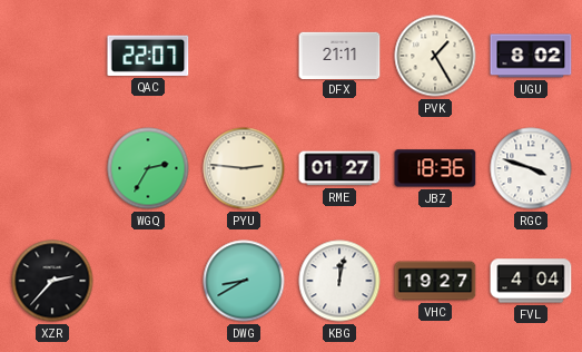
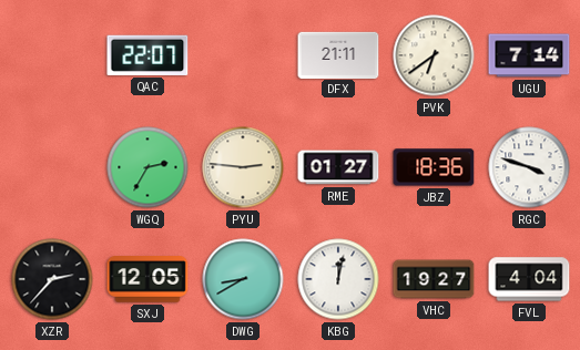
PVK: 1:25 -> 6:39 (434, 55)
UGU: 8:02 -> 7:14 (529, 55)
SXJ: none -> 12:05 (147, 280)
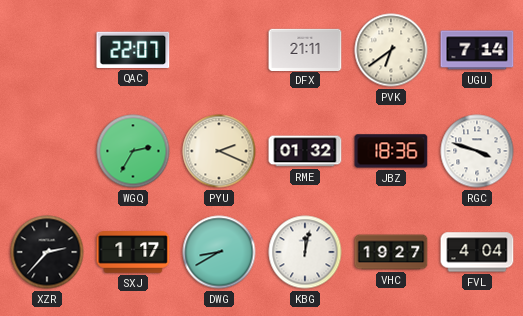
PYU: 2:46 -> 2:19 (219, 151)
RME: 01:27 -> 01:32 (305, 151)
SXJ: 12:05 -> 1:17 (133, 253)
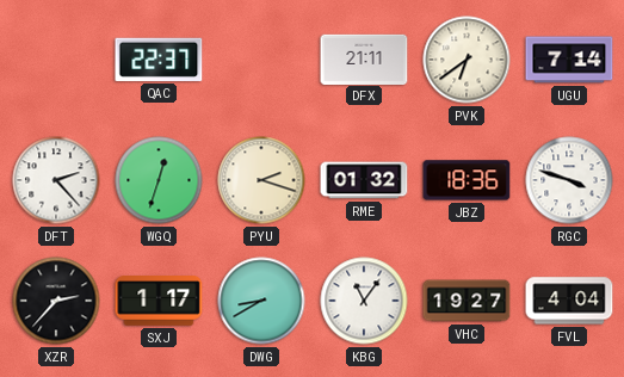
QAC: 22:07 -> 22:37 (159, 60)
DFT: none -> 2:23 (56, 180)
WGQ: 2:35 -> 12:33 (159, 180)
PYU: 2:19 -> 2:18 (261, 180)
KBG: 12:02 -> 11:06 (364, 301)
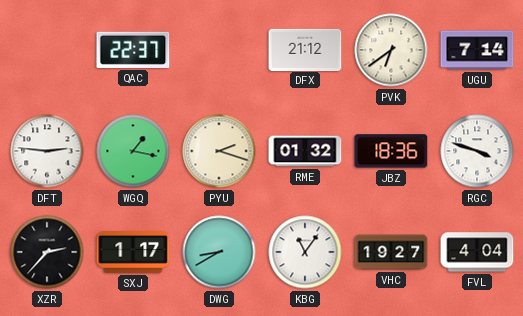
DFX: 21:11 -> 21:12 (305, 49)
DFT: 2:23 -> 2:46 (47, 151)
WGQ: 12:33 -> 1:17 (133, 151)
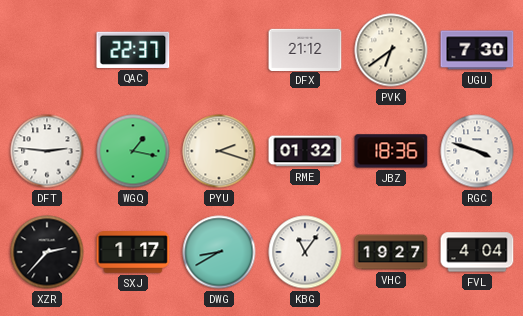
UGU: 7:14 -> 7:30 (477, 50)
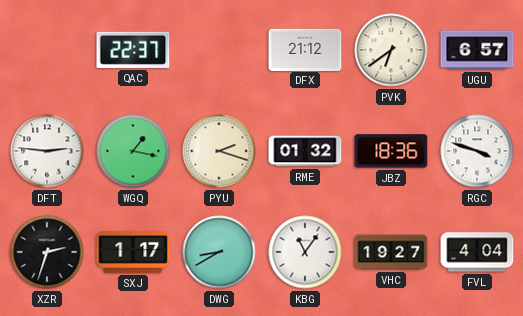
UGU: 7:30 -> 6:57 (477, 50)
XZR: 2:37 -> 2:33 (47, 252)
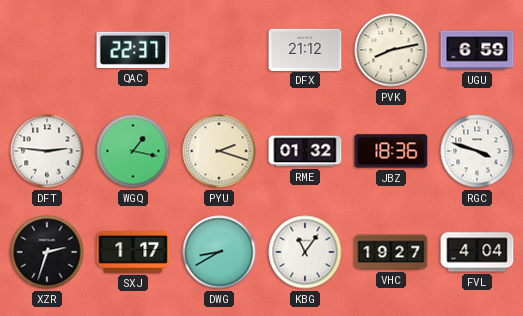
PVK: 6:39 -> 8:13 (391, 50)
UGU: 6:57 -> 6:59 (477, 50)
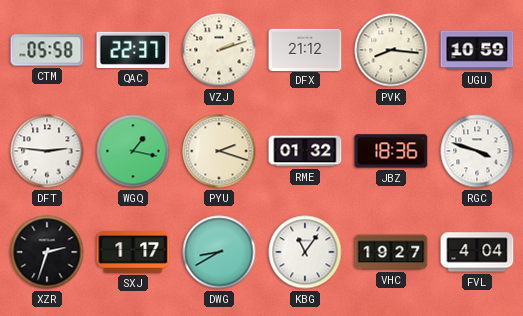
CTM: none -> 05:58 (47, 50)
VZJ: none -> 2:12 (219, 50)
PVK: 8:13 -> 8:16 (391, 50)
UGU: 6:59 -> 10:59 (477, 50)
